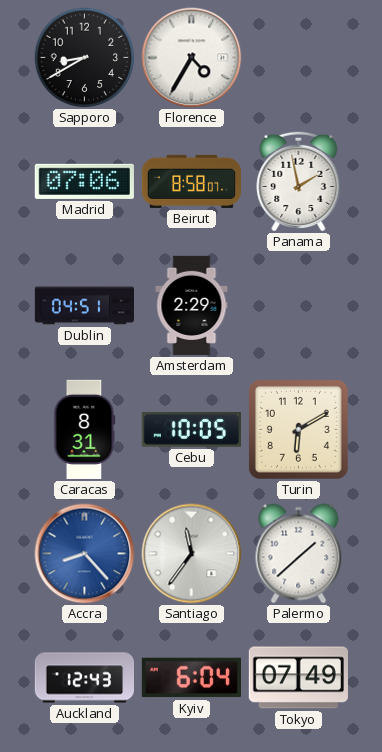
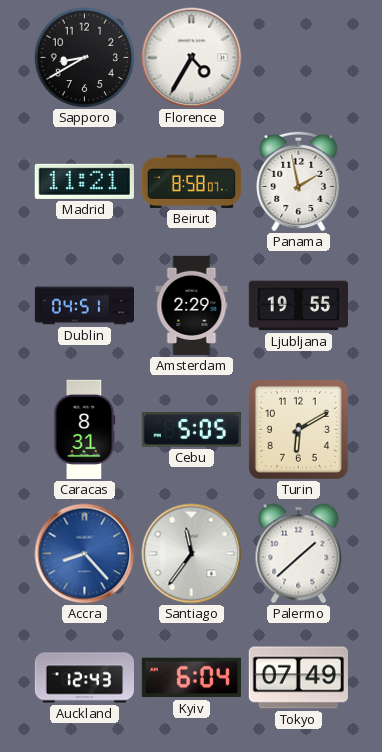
Madrid: 07:06 -> 11:21 (84, 181)
Ljubljana: none -> 19:55 (298, 306)
Cebu: 10:05 -> 5:05 (191, 430)
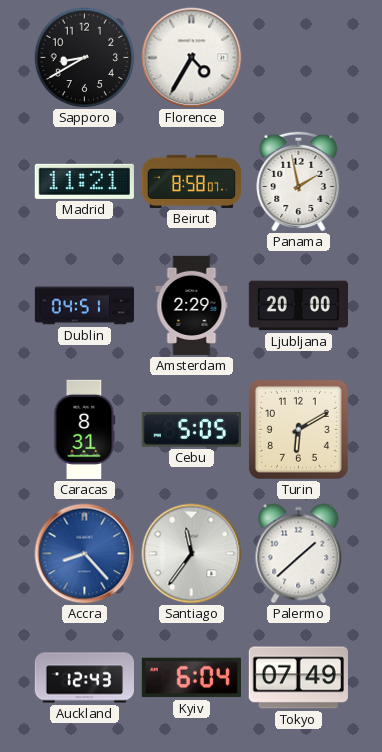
Ljubljana: 19:55 -> 20:00 (298, 306)
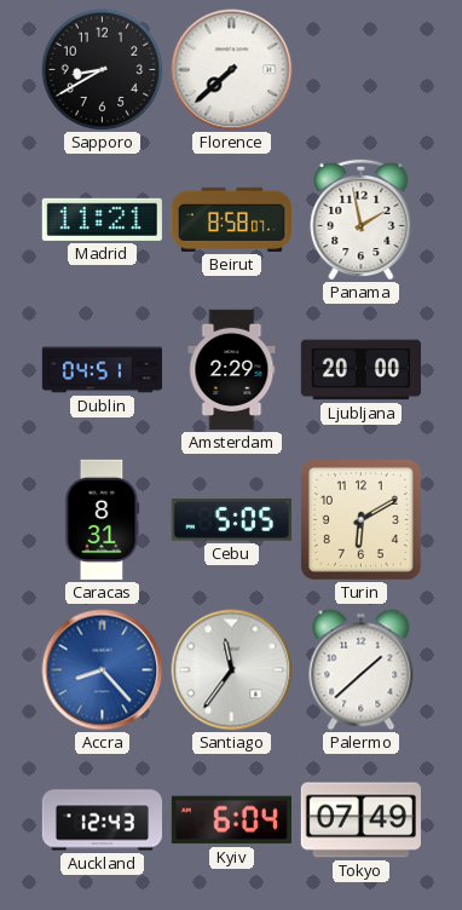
Florence: 4:35 -> 7:38 (232, 70)
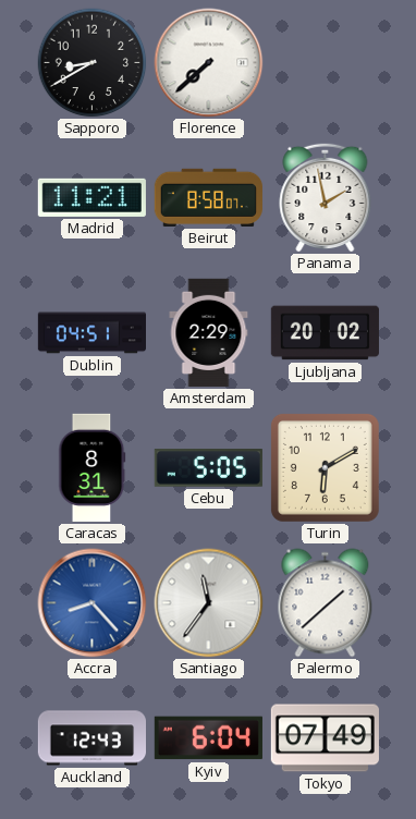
Ljubljana: 20:00 -> 20:02 (325, 333)
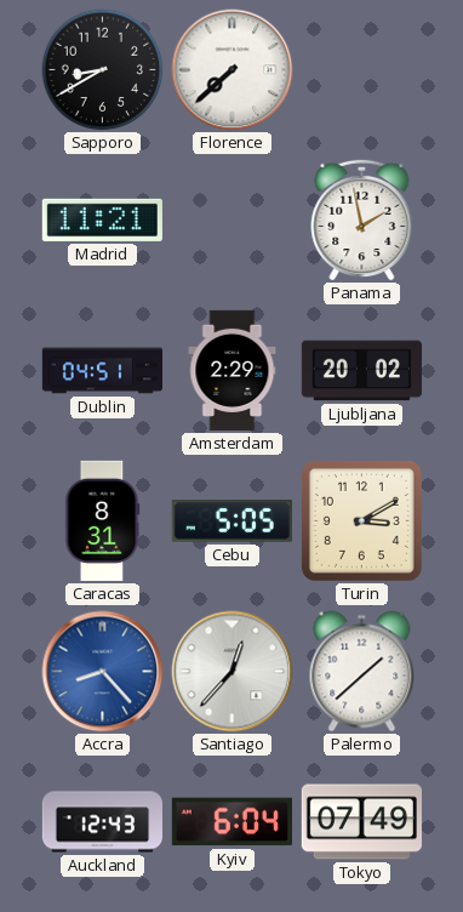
Beirut: 8:58 -> none (208, 197)
Turin: 6:10 -> 3:10 (361, 520)
Santiago: 11:36 -> 12:37 (233, 672)
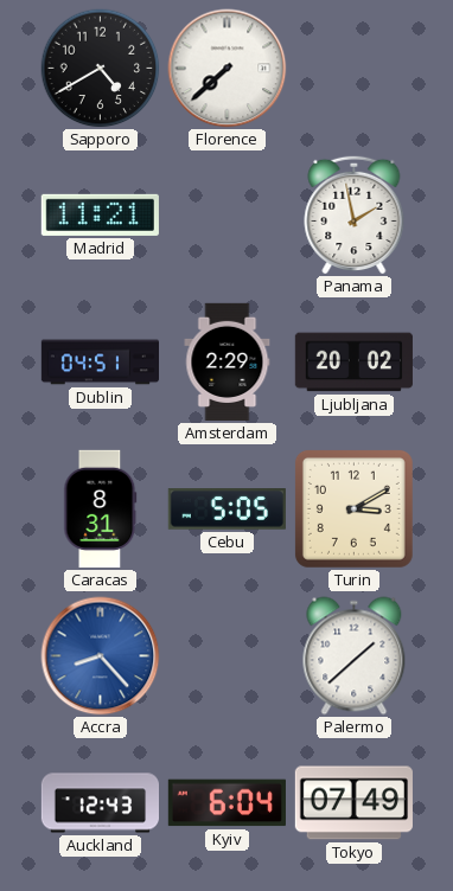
Sapporo: 8:40 -> 4:40 (101, 69)
Santiago: 12:37 -> none (233, 672)
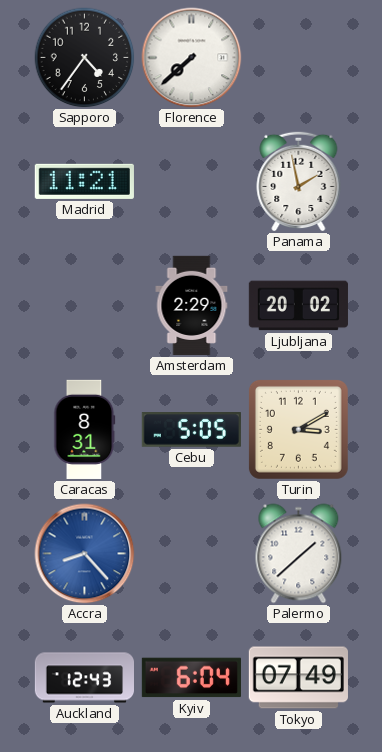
Sapporo: 4:40 -> 4:36 (85, 58)
Dublin: 04:51 -> none (100, 363)
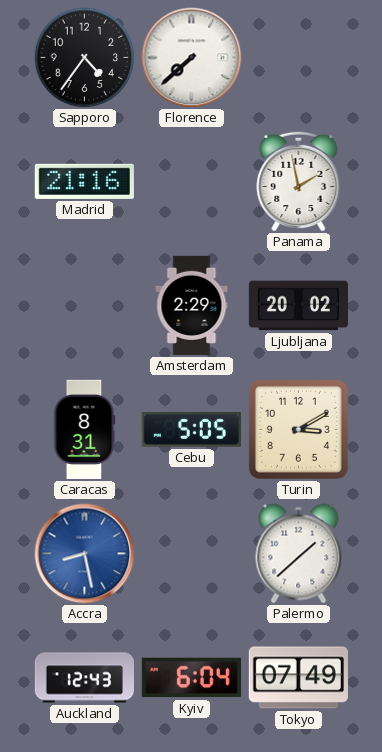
Madrid: 11:21 -> 21:16 (84, 181)
Accra: 8:23 -> 8:28 (85, 554)
